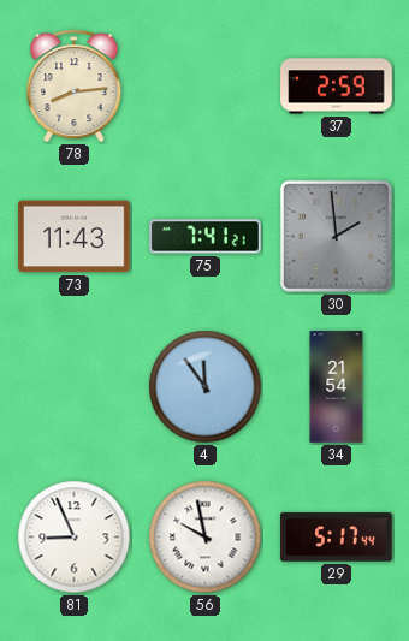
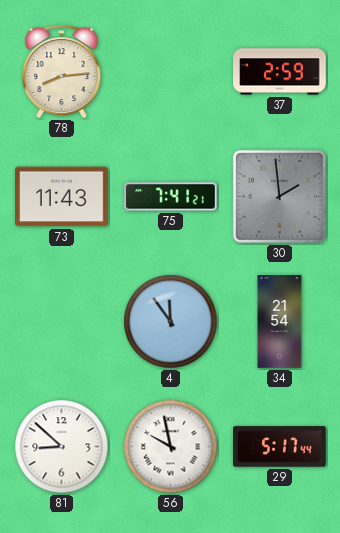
81: 8:56 -> 8:52 (62, 447)
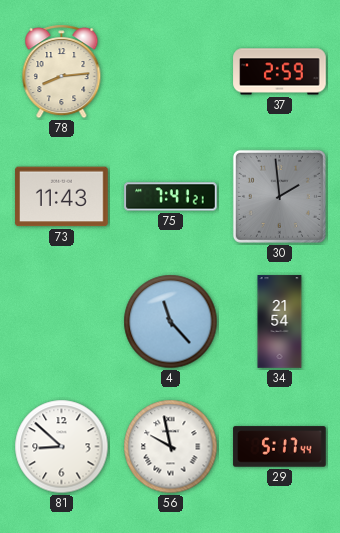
4: 11:54 -> 11:23 (171, 322)
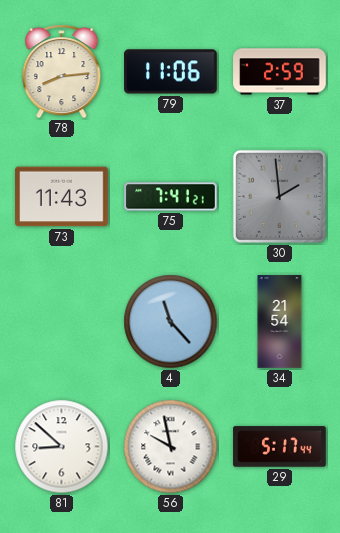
79: none -> 11:06 (171, 72)
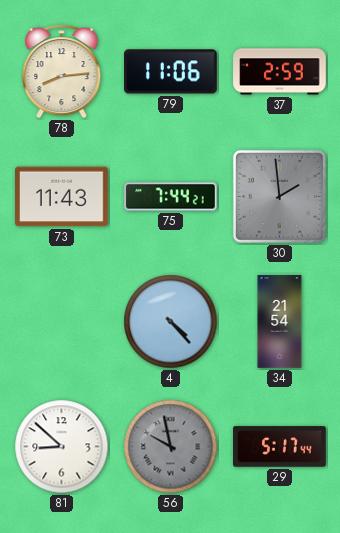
75: 7:41 -> 7:44 (171, 197)
4: 11:23 -> 4:23 (171, 322)
56 dial: white -> grey (171, 447)
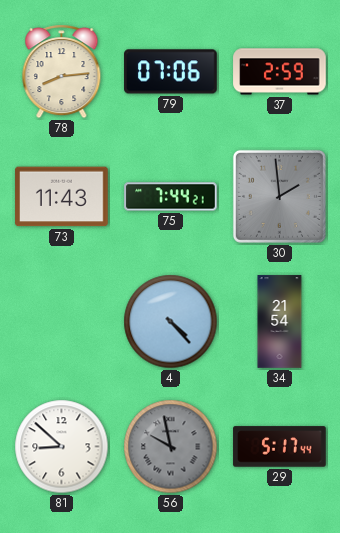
79: 11:06 -> 07:06 (171, 72)
